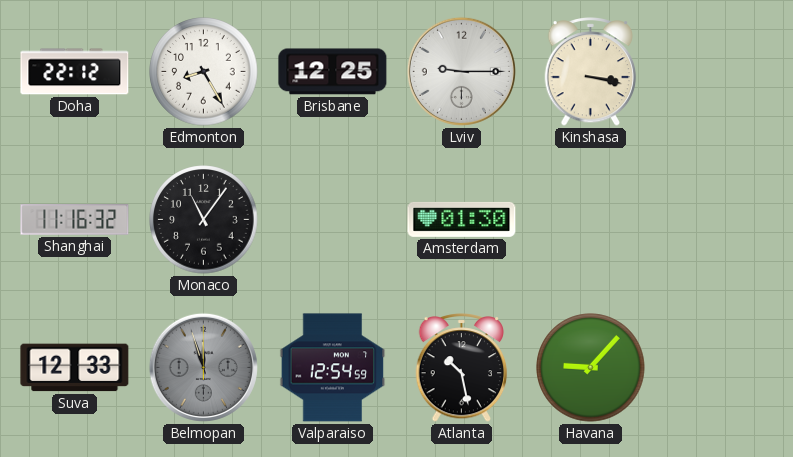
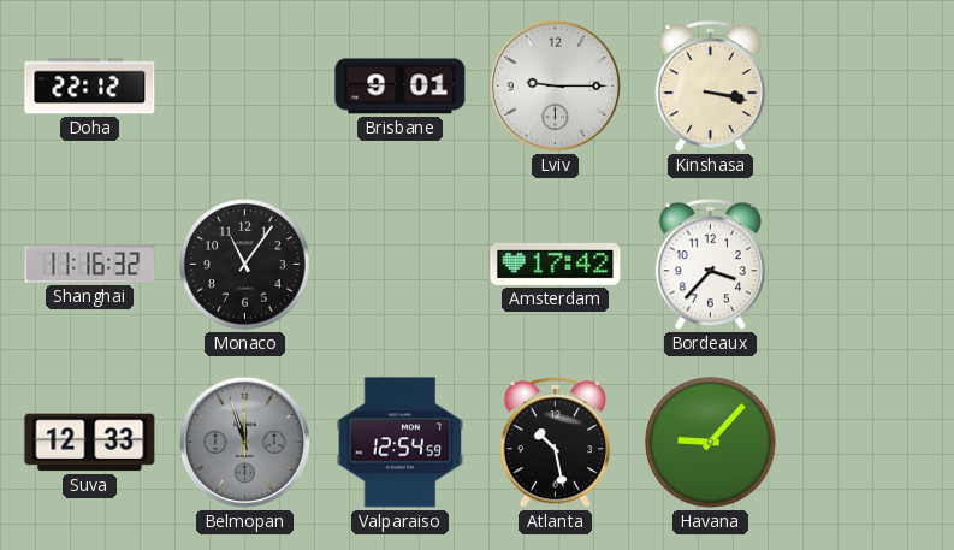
Edmonton: 8:25 -> none (204, 72)
Brisbane: 12:25 -> 9:01 (401, 87)
Amsterdam: 01:30 -> 17:42 (556, 264)
Bordeaux: none -> 3:37 (711, 265)
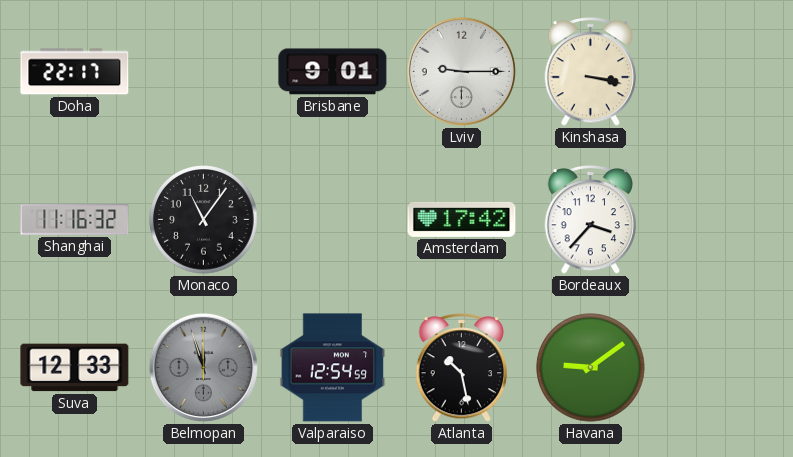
Doha: 22:12 -> 22:17 (75, 72)
Havana: 9:07 -> 9:09 (591, 368)
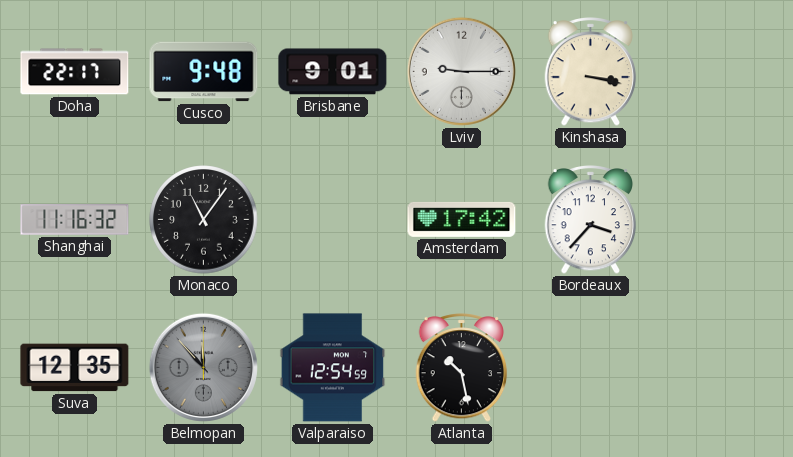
Cusco: none -> 9:48 (204, 72)
Suva: 12:33 -> 12:35 (75, 368)
Belmopan: 11:57 -> 11:53 (203, 367)
Havana: 9:09 -> none (591, 368)
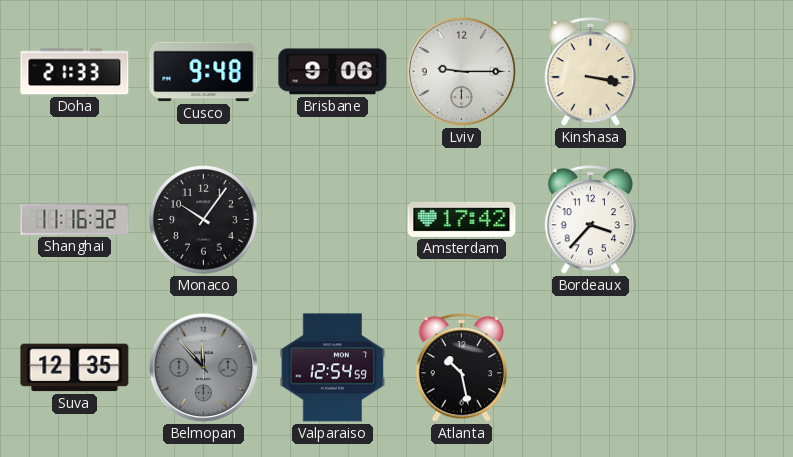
Doha: 22:17 -> 21:33 (75, 72)
Brisbane: 9:01 -> 9:06 (333, 72)
Monaco: 11:06 -> 10:06 (204, 220)
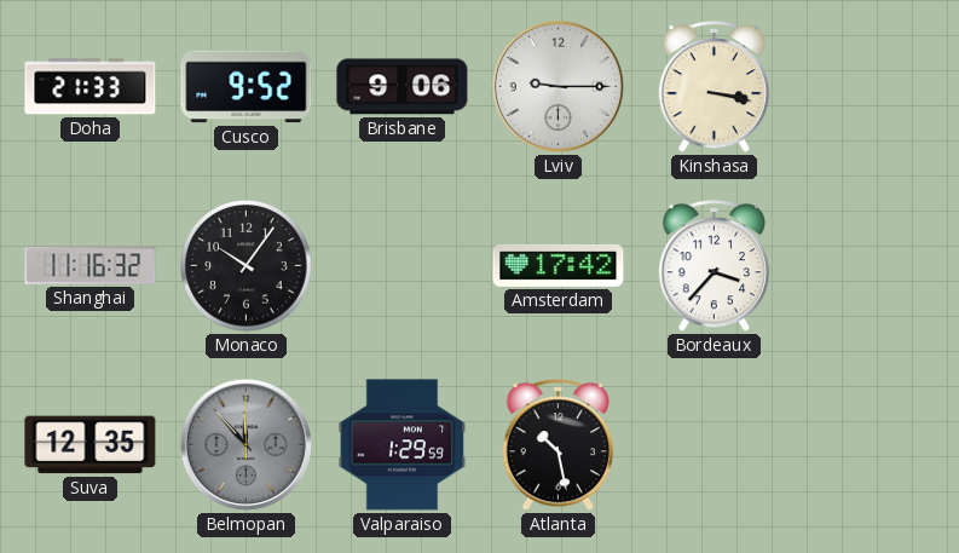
Cusco: 9:48 -> 9:52 (247, 87)
Valparaiso: 12:54 -> 1:29 (403, 445)
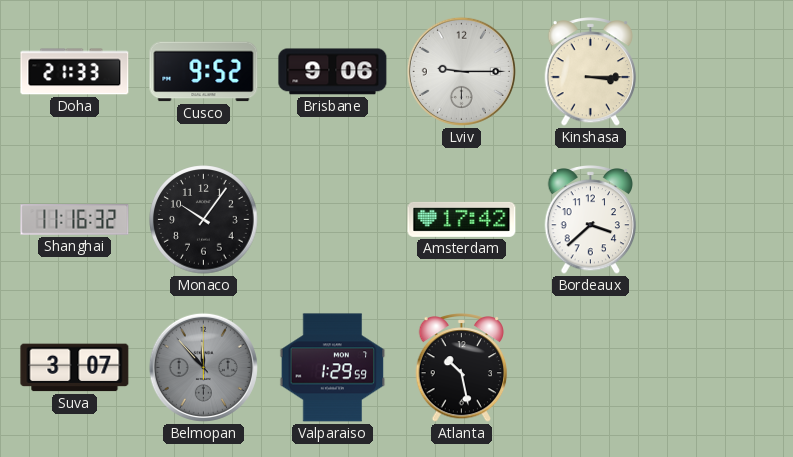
Kinshasa: 3:17 -> 3:15 (591, 72)
Bordeaux: 3:37 -> 3:38 (591, 220)
Suva: 12:35 -> 3:07 (75, 368)
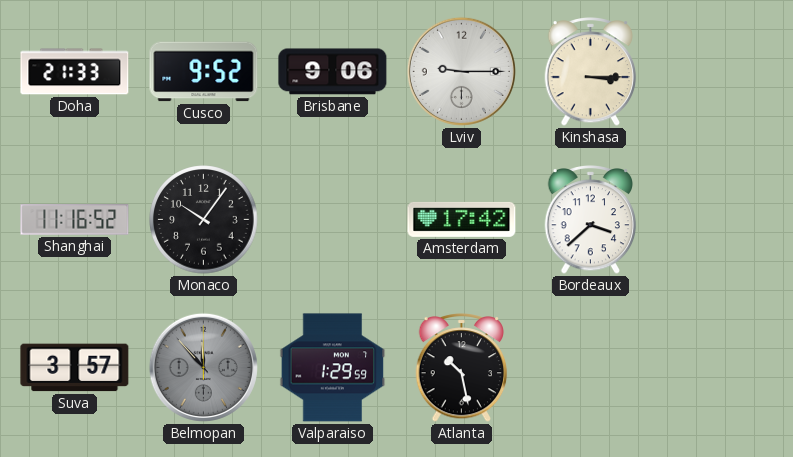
Shanghai: 11:16:32 -> 11:16:52 (75, 220)
Suva: 3:07 -> 3:57 (75, 368)
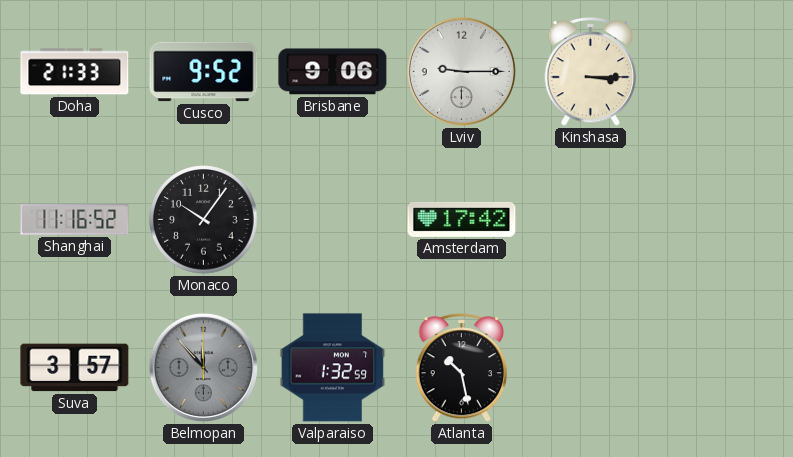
Bordeaux: 3:38 -> none (591, 220)
Valparaiso: 1:29 -> 1:32 (333, 368)
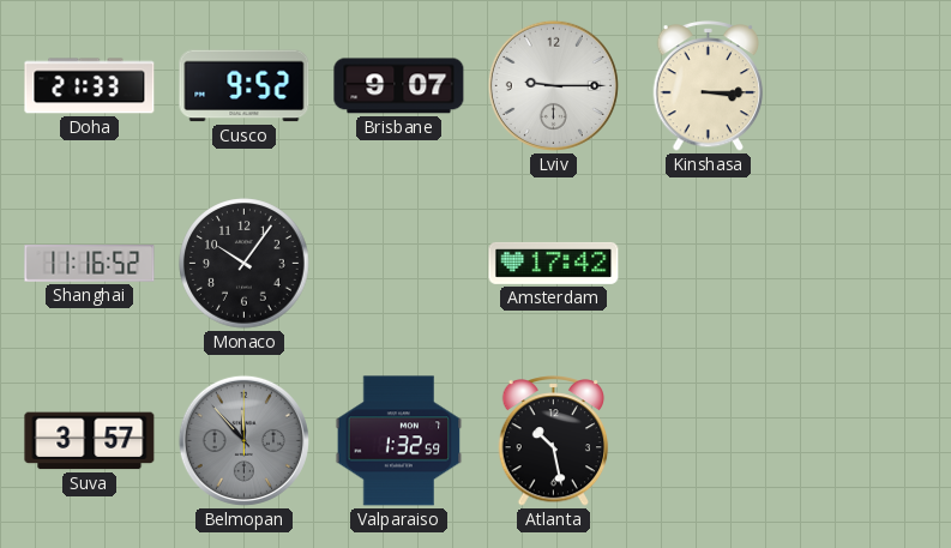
Brisbane: 9:06 -> 9:07 (399, 86)
